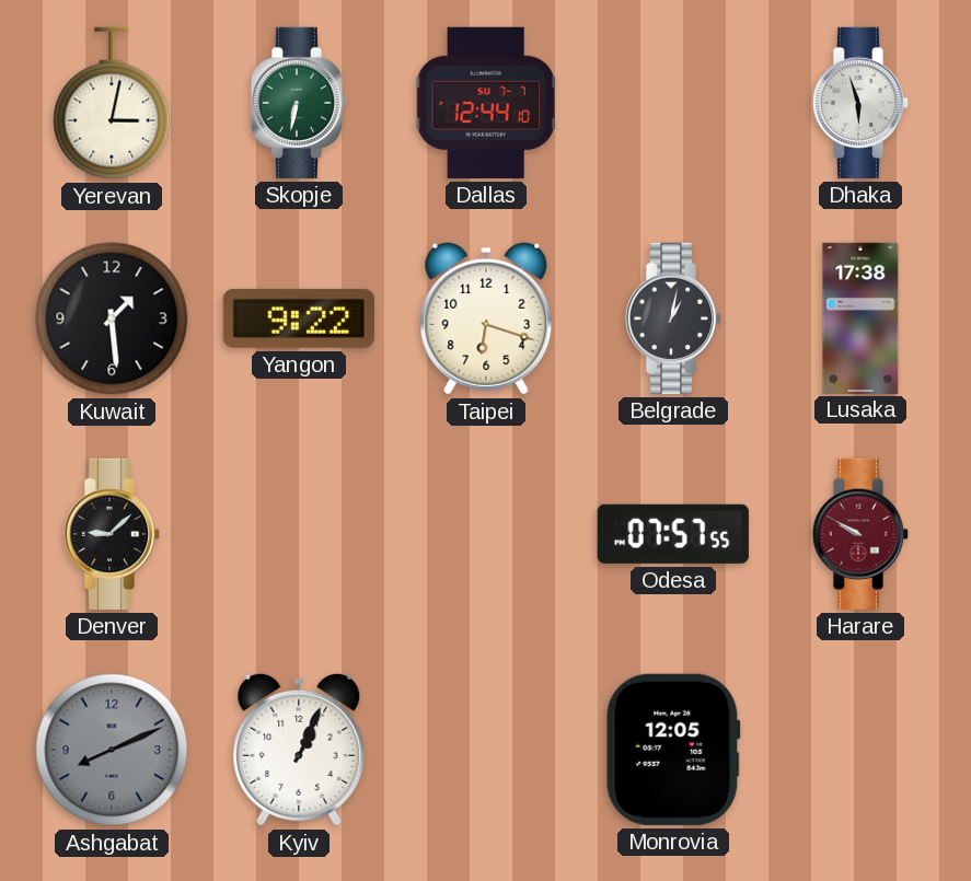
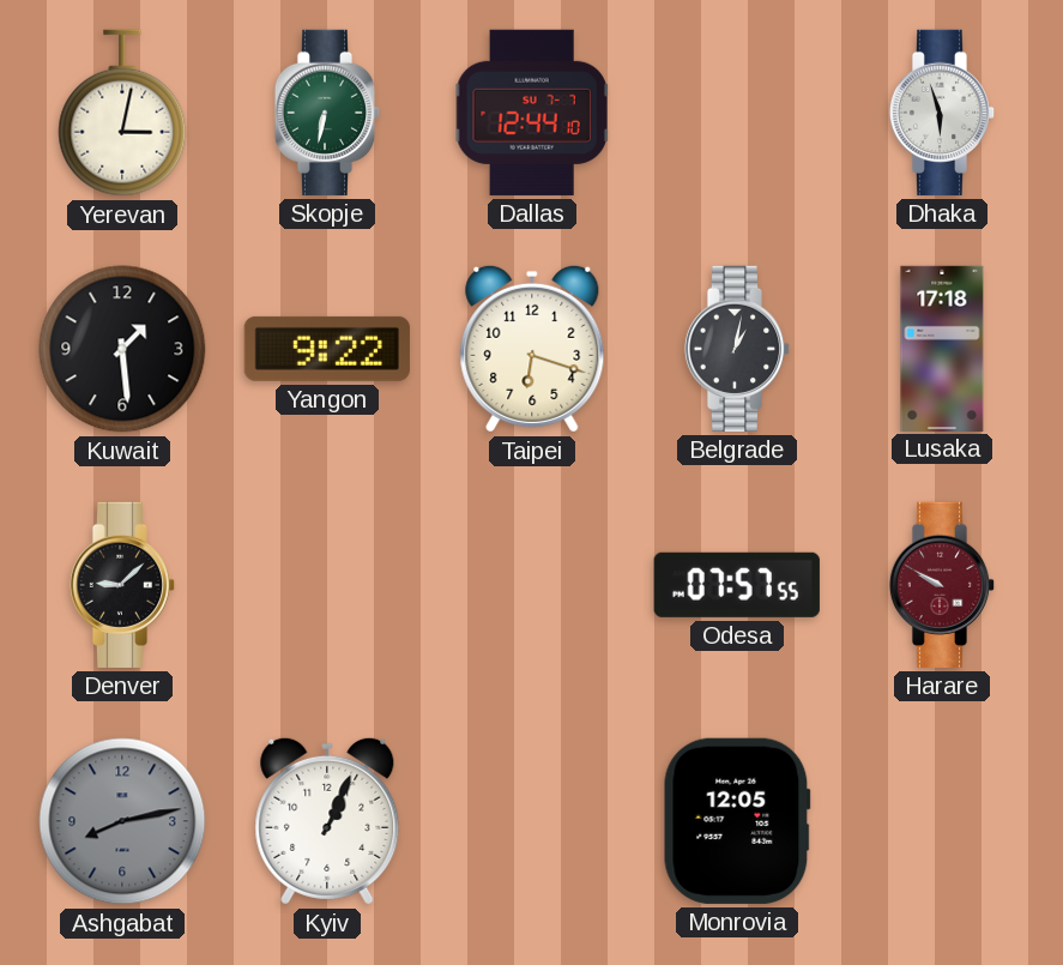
Lusaka: 17:38 -> 17:18 (942, 348)
Ashgabat: 8:11 -> 8:13 (122, 821)
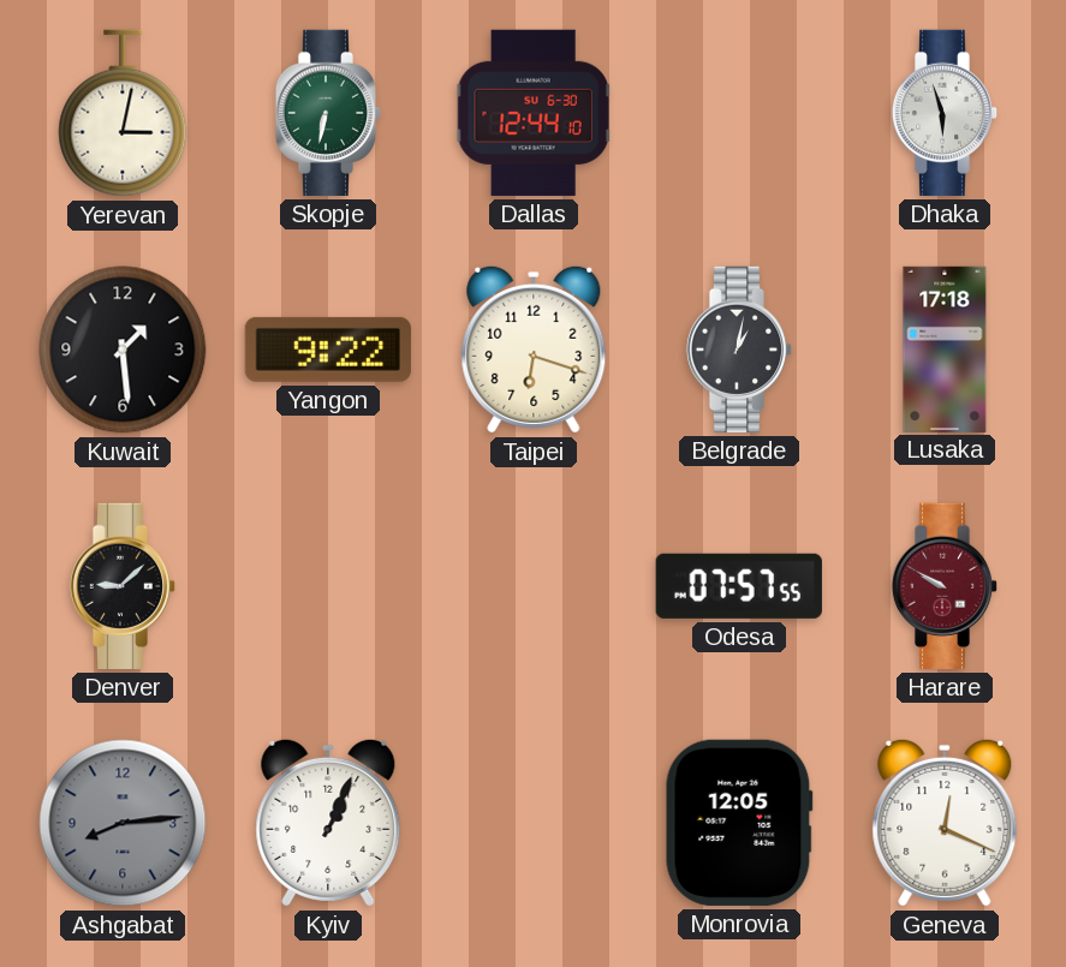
Dallas date: SU 7-7 -> SU 6-30 (534, 113)
Ashgabat: 8:13 -> 8:14 (123, 823)
Geneva: none -> 12:19 (945, 823)
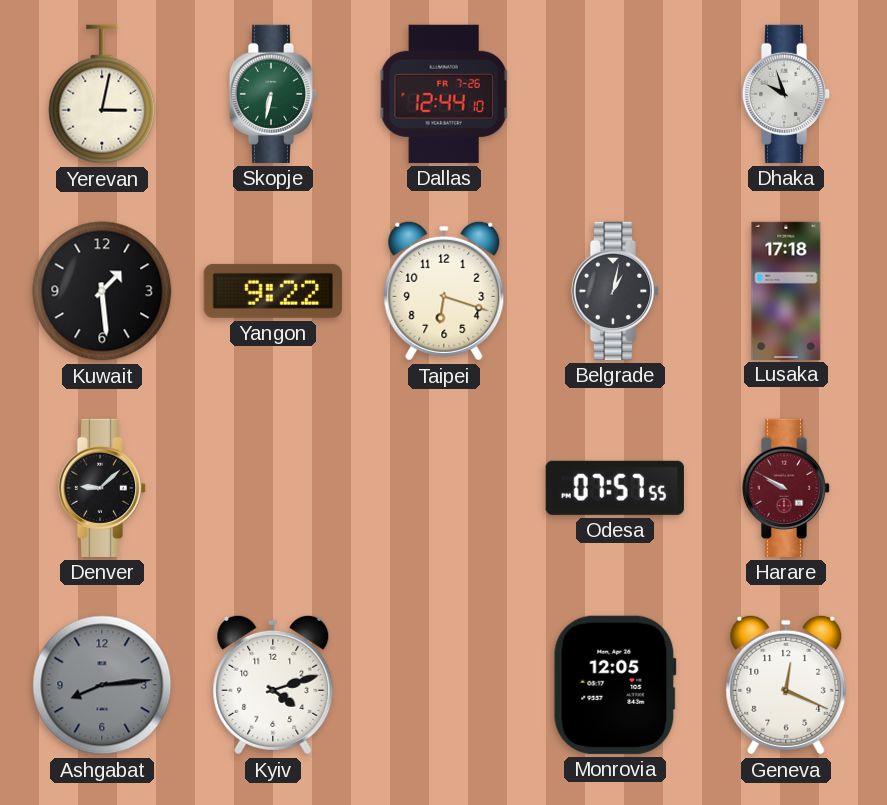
Dallas date: SU 6-30 -> FR 7-26 (444, 94)
Dhaka: 5:57 -> 9:57 (786, 94)
Kyiv: 1:04 -> 4:12 (273, 685)
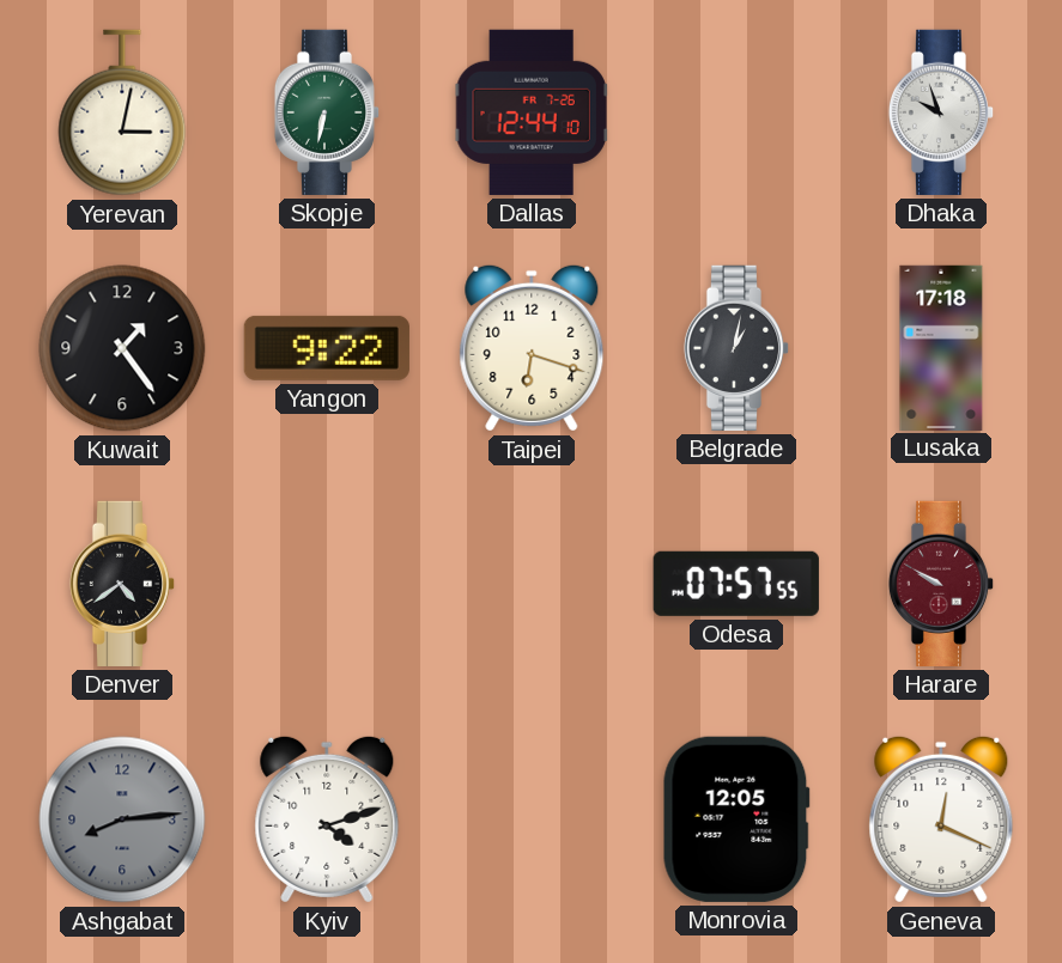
Kuwait: 1:29 -> 1:24 (122, 348)
Denver: 9:08 -> 4:39 (122, 584)
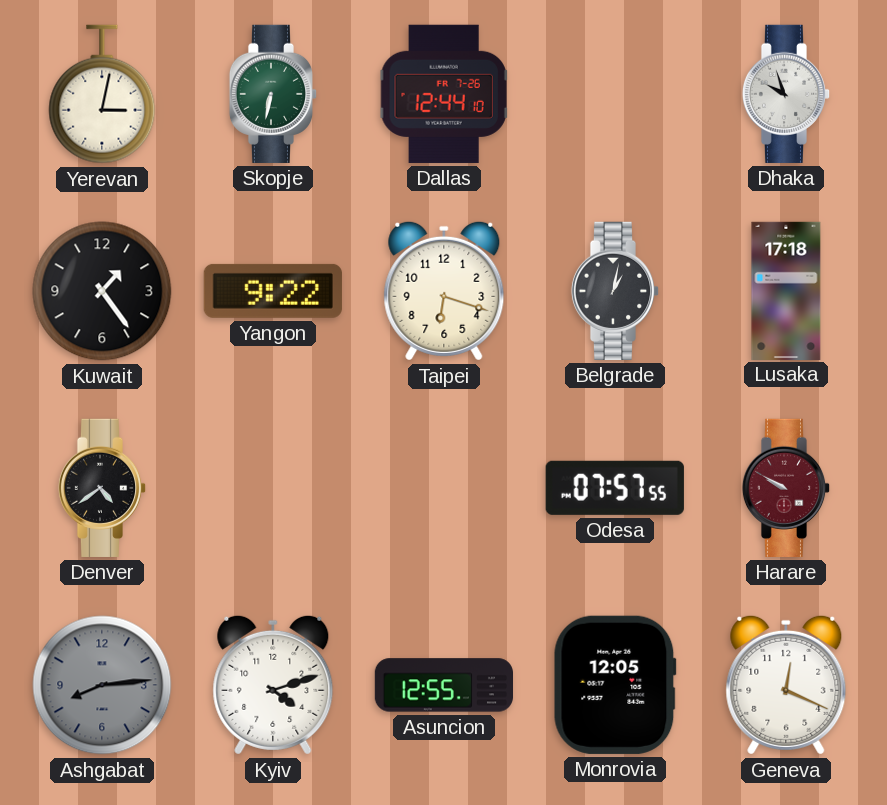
Asuncion: none -> 12:55 (443, 685)
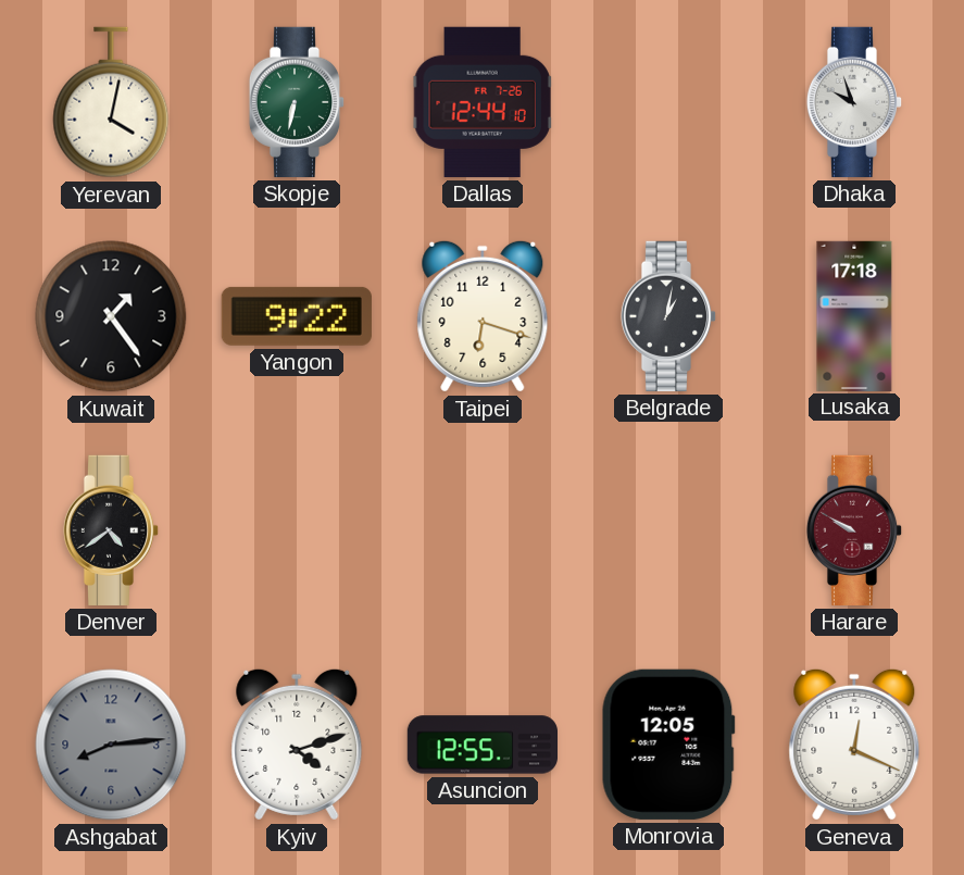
Yerevan: 3:02 -> 4:02 (111, 102)
Odesa: 07:57 -> none (615, 488)
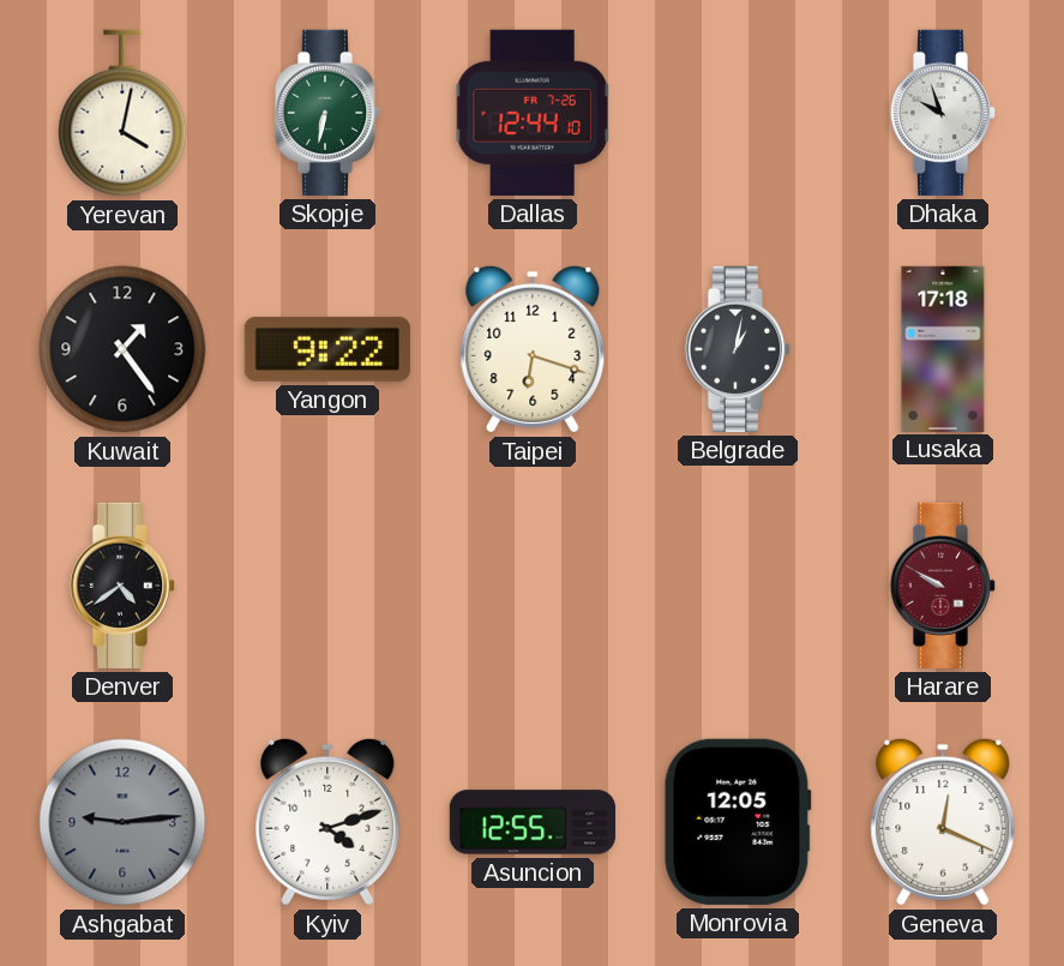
Ashgabat: 8:14 -> 9:14 (122, 822)
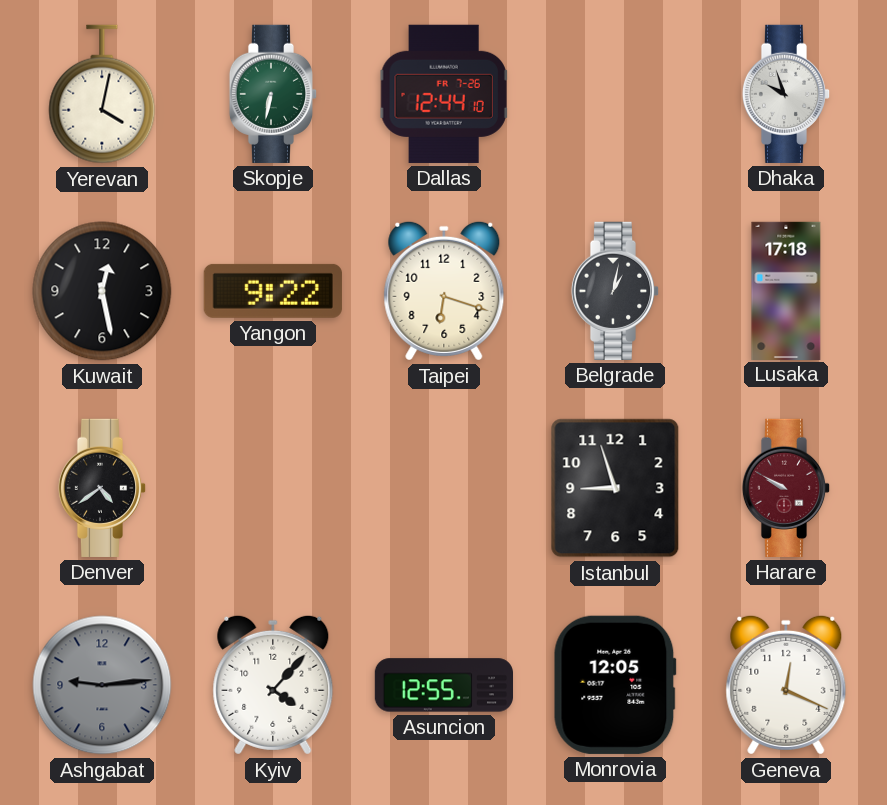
Kuwait: 1:24 -> 12:28 (102, 291)
Istanbul: none -> 8:57 (615, 488)
Kyiv: 4:12 -> 4:07 (273, 685)
